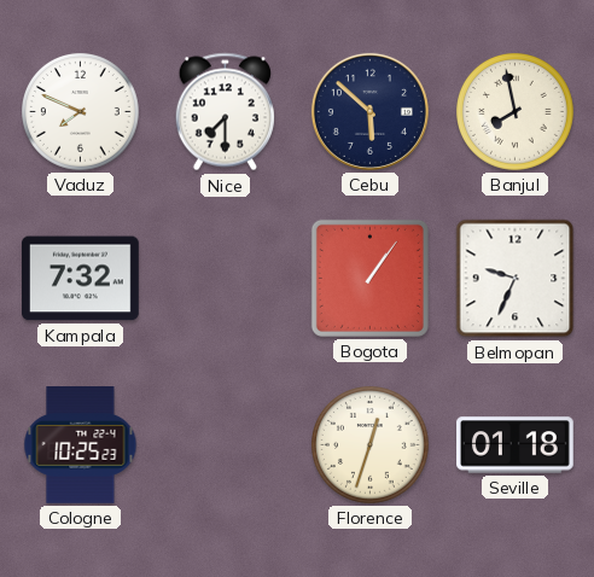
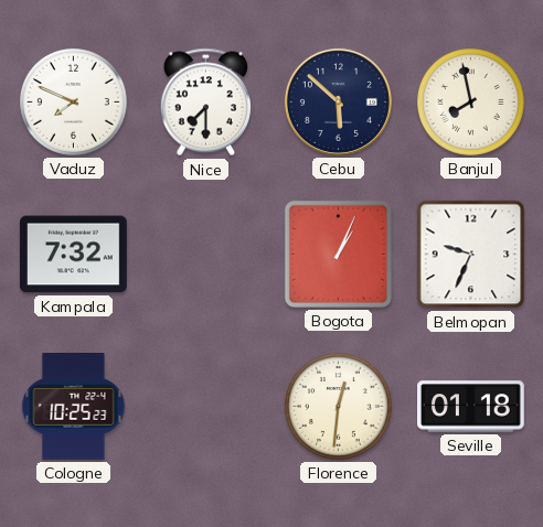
Bogota: 1:06 -> 1:04 (338, 254)
Florence: 12:33 -> 12:31 (339, 407)
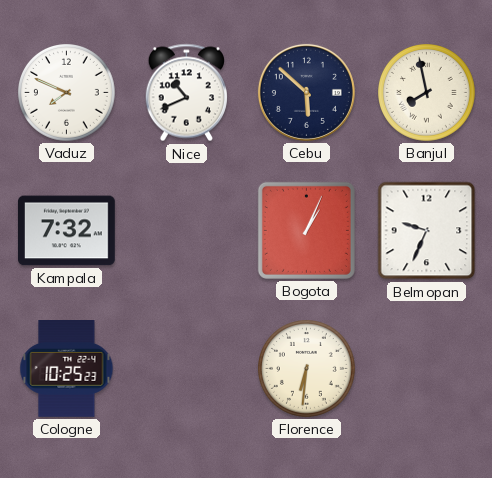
Nice: 7:30 -> 10:41 (186, 93)
Florence: 12:31 -> 6:31 (307, 369)
Seville: 01:18 -> none (471, 407)
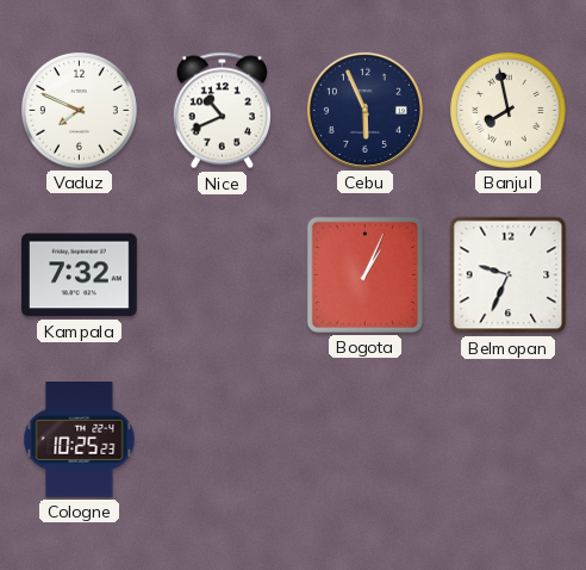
Cebu: 5:52 -> 5:56 (364, 110)
Florence: 6:31 -> none (307, 369)
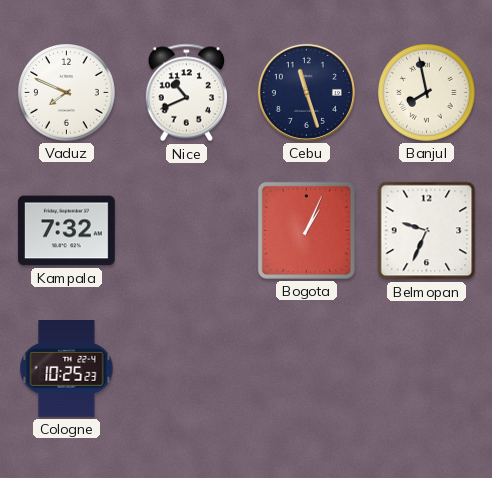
Cebu: 5:56 -> 11:27 (306, 92)
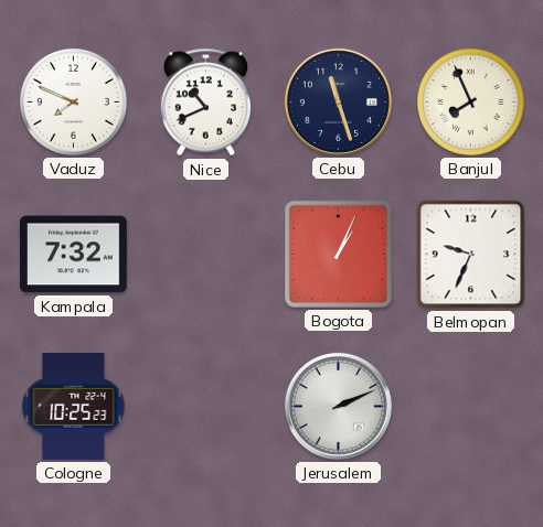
Banjul: 7:58 -> 7:56 (471, 103)
Jerusalem: none -> 2:11 (338, 406)
